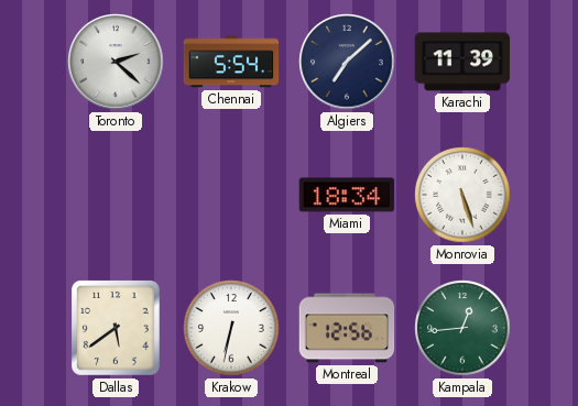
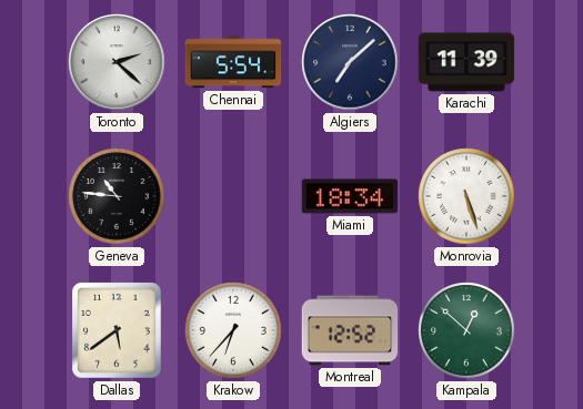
Geneva: none -> 10:46 (117, 196)
Krakow: 6:32 -> 6:37 (233, 330)
Montreal: 12:56 -> 12:52 (350, 330)
Kampala: 12:44 -> 12:52 (466, 330)
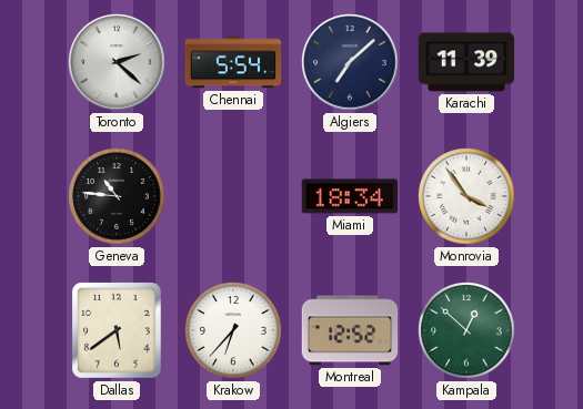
Monrovia: 5:27 -> 3:54 (466, 196)
